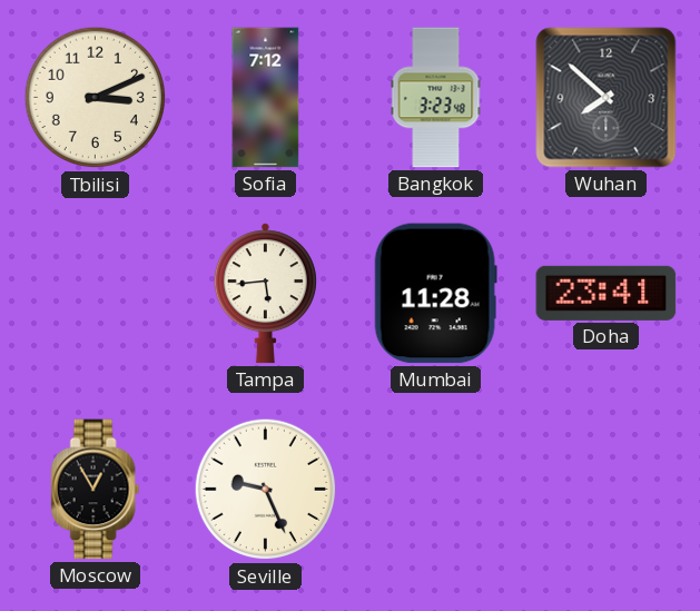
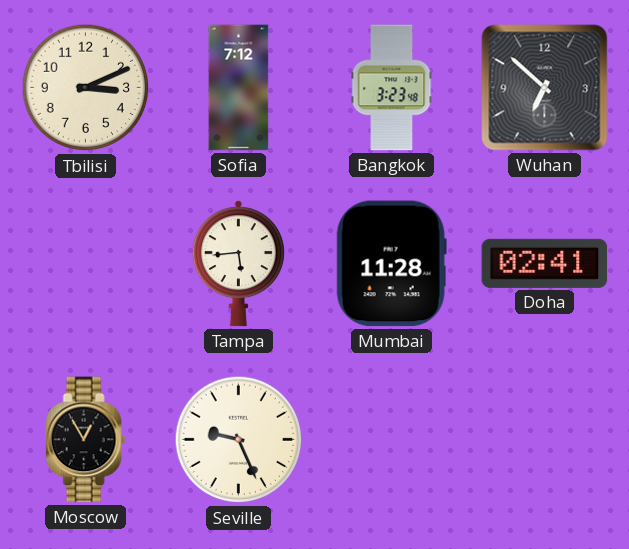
Wuhan: 7:52 -> 6:52 (545, 88)
Doha: 23:41 -> 02:41 (545, 263)
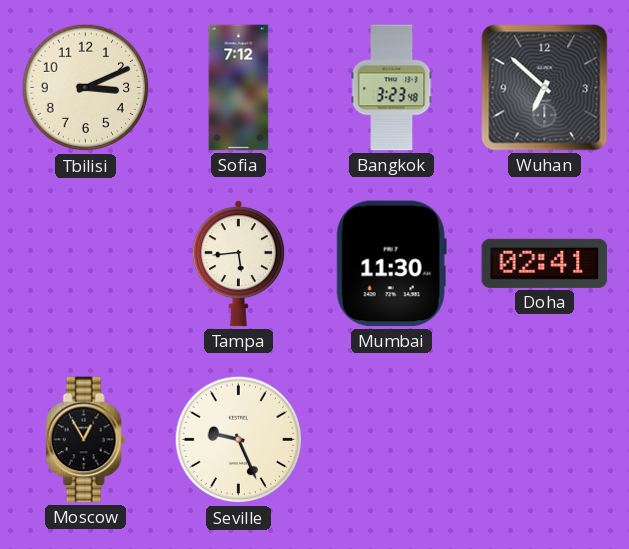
Mumbai: 11:28 -> 11:30 (391, 264)
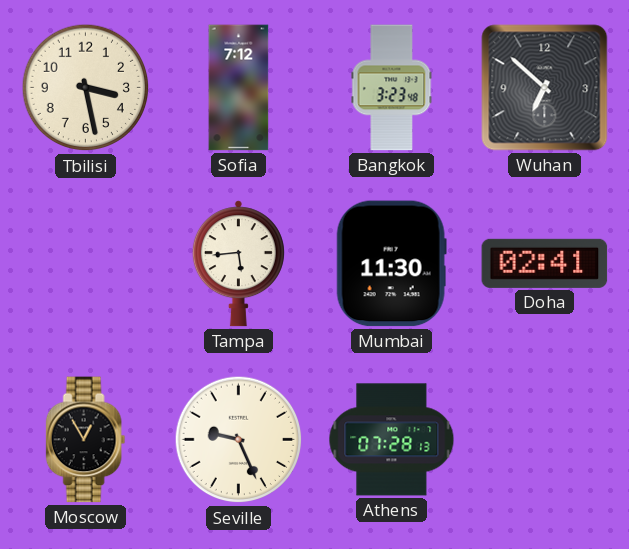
Tbilisi: 3:11 -> 3:28 (86, 88)
Athens: none -> 07:28 (392, 440)
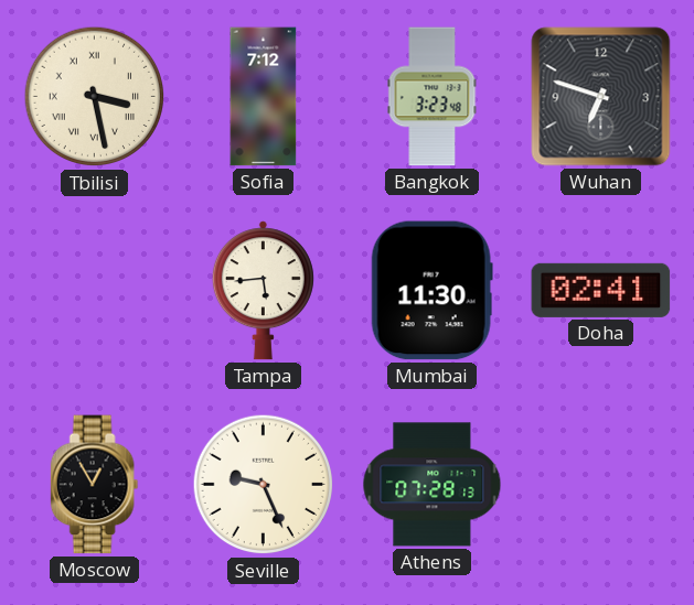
Tbilisi numerals: Arabic -> Roman (95, 97)
Wuhan: 6:52 -> 6:48 (601, 97)
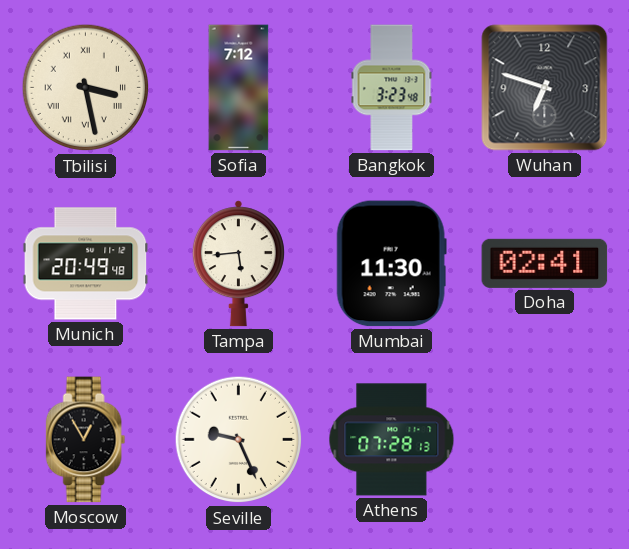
Munich: none -> 20:49 (86, 264)
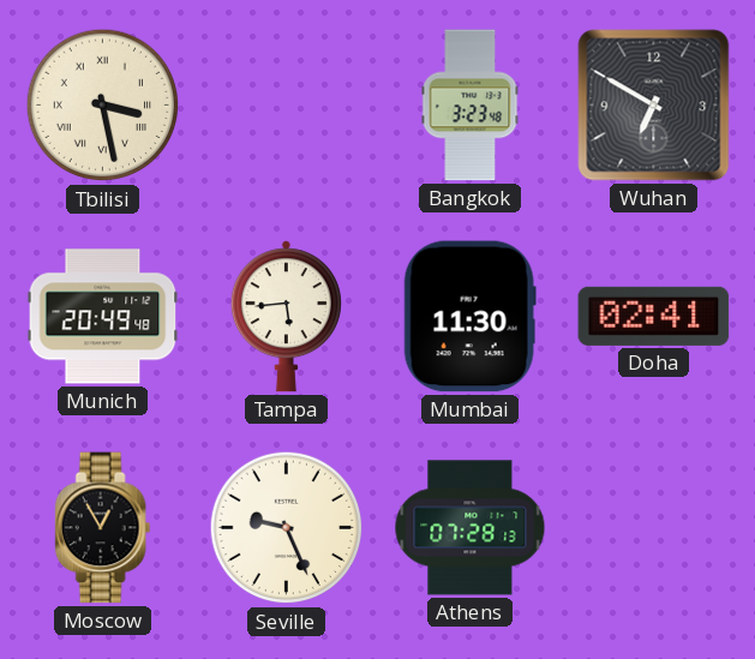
Sofia: 7:12 -> none (239, 88)
Wuhan: 6:48 -> 6:50 (654, 106)
